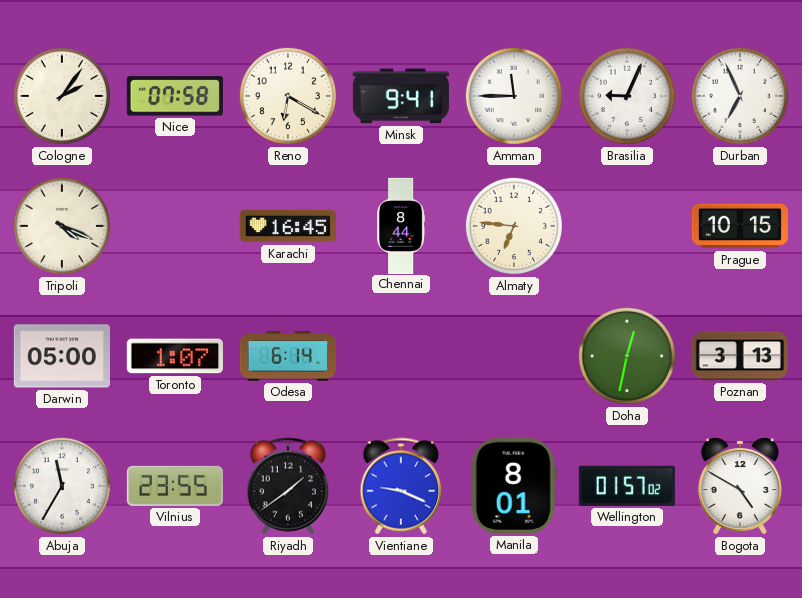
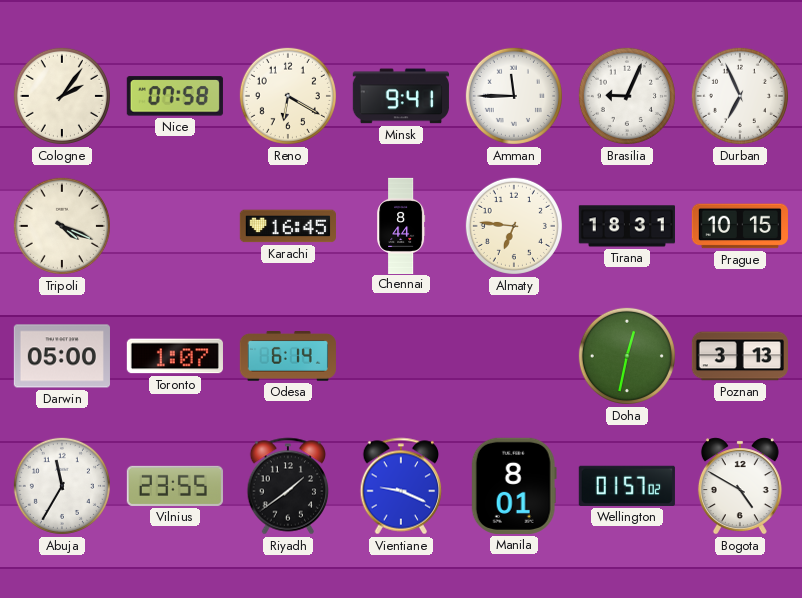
Tirana: none -> 18:31 (627, 226)
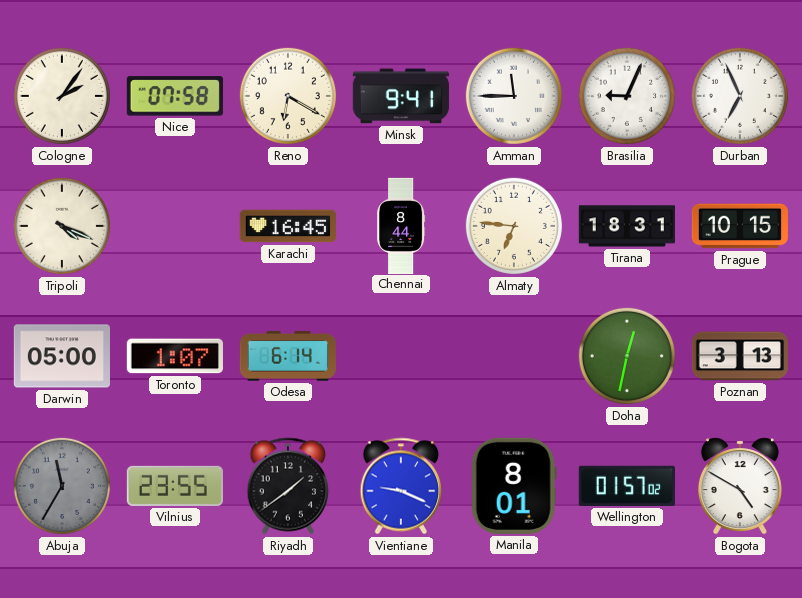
Abuja dial: white -> grey (62, 486)
